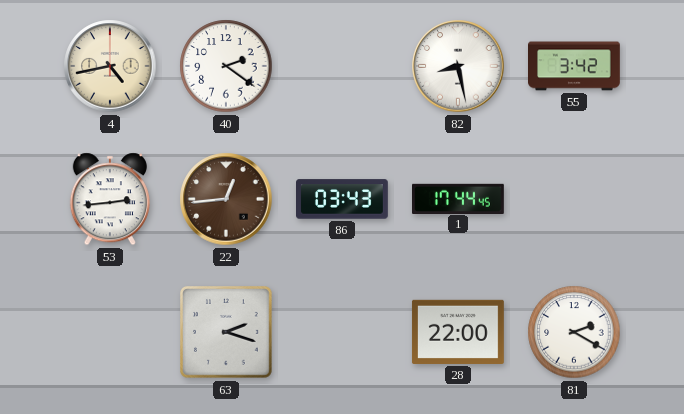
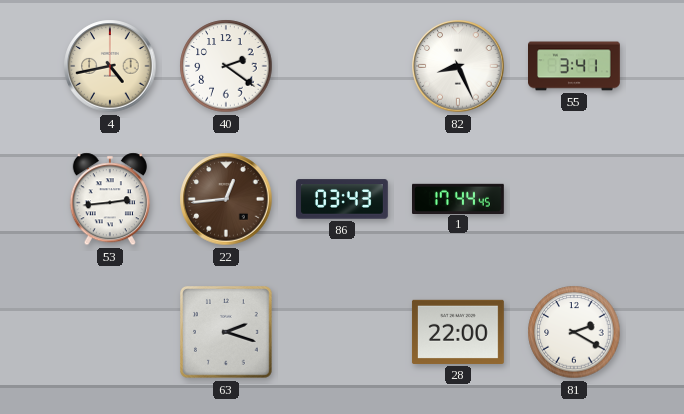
82: 8:28 -> 8:26 (458, 66)
55: 3:42 -> 3:41 (575, 66)
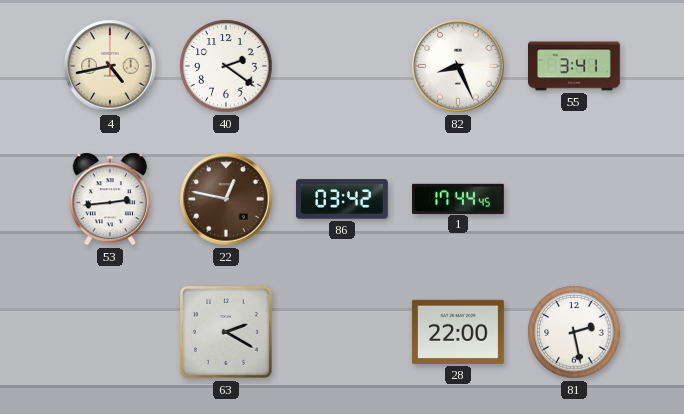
22: 12:44 -> 12:47 (226, 199)
86: 03:43 -> 03:42 (343, 199)
63: 2:18 -> 2:20 (227, 333)
81: 2:20 -> 2:28 (574, 332)
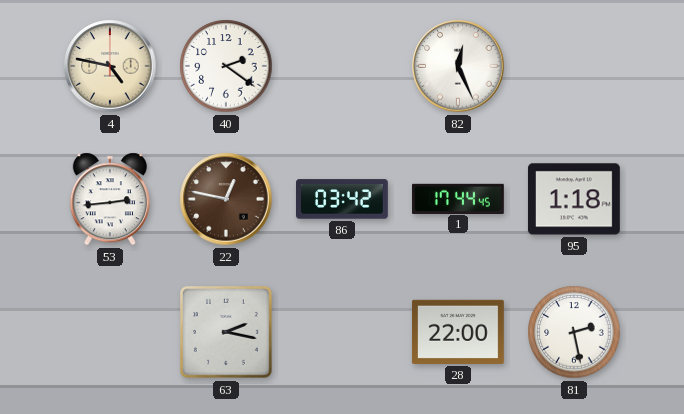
4: 4:43 -> 4:47 (110, 66)
82: 8:26 -> 12:26 (458, 66)
55: 3:41 -> none (575, 66)
95: none -> 1:18 (574, 199)
63: 2:20 -> 2:17 (227, 333)
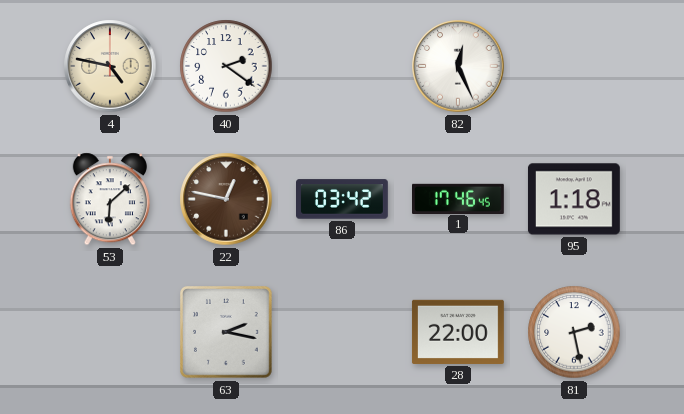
53: 2:44 -> 6:08 (110, 199)
1: 17:44 -> 17:46 (459, 198)
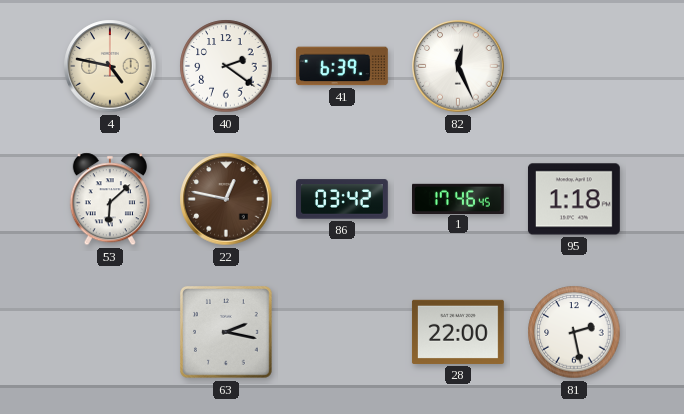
41: none -> 6:39 (342, 66)
